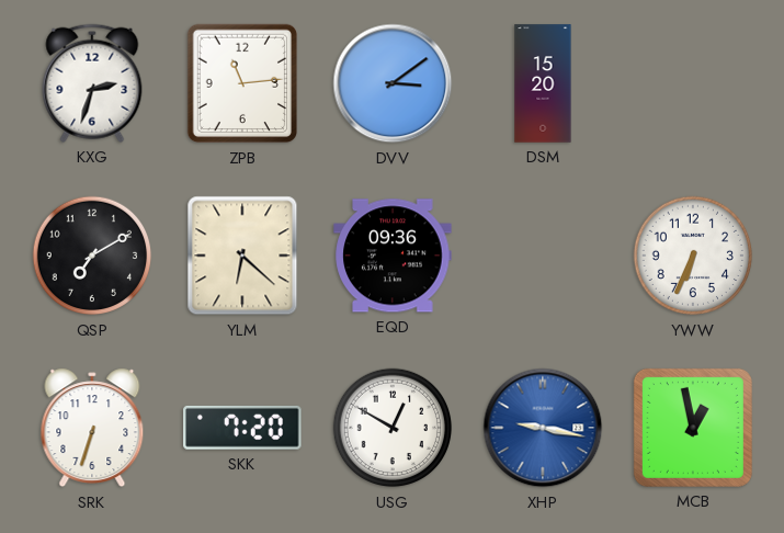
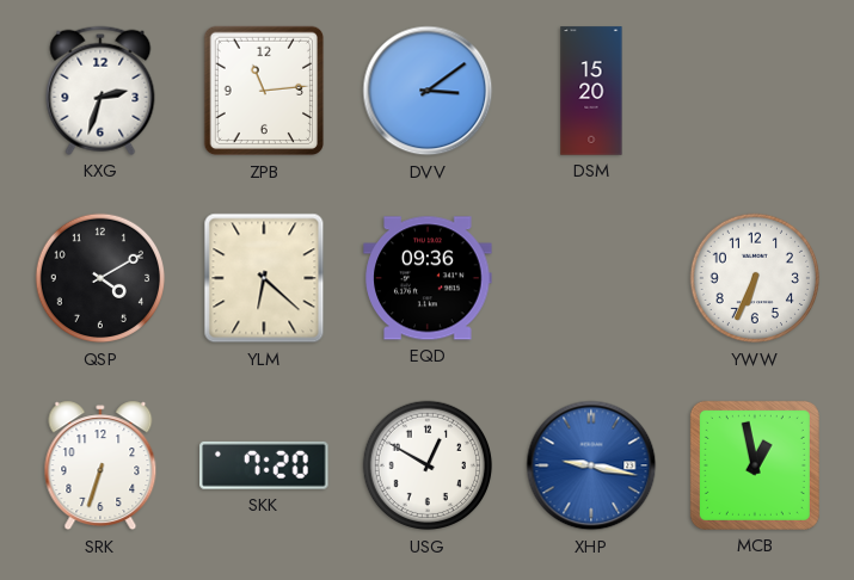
QSP: 7:10 -> 4:10 (100, 278)
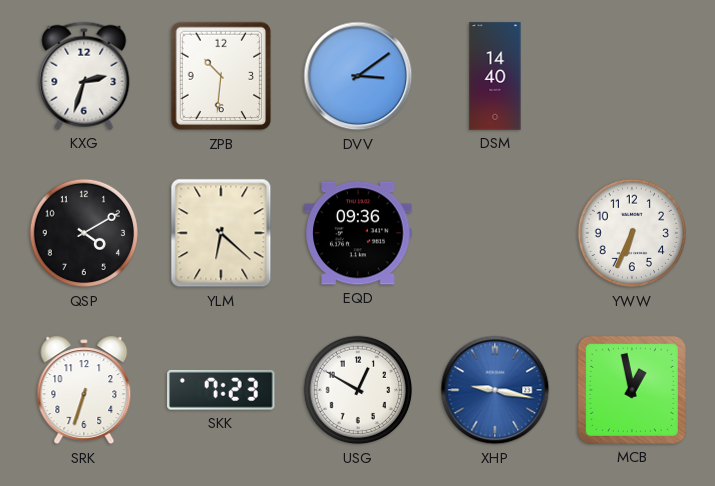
ZPB: 11:14 -> 10:31 (221, 76)
DSM: 15:20 -> 14:40 (495, 76)
SKK: 7:20 -> 7:23 (221, 390)
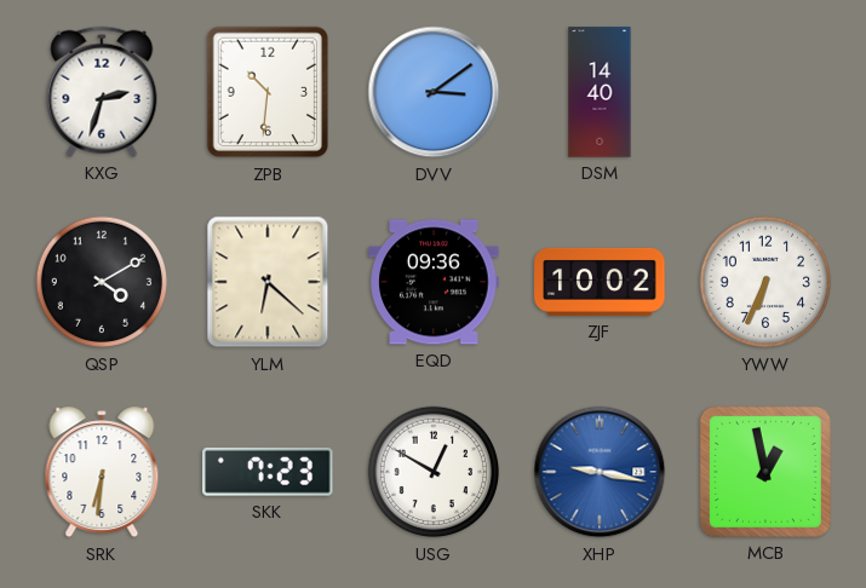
ZJF: none -> 10:02 (600, 282)
SRK: 6:33 -> 6:31 (102, 472)
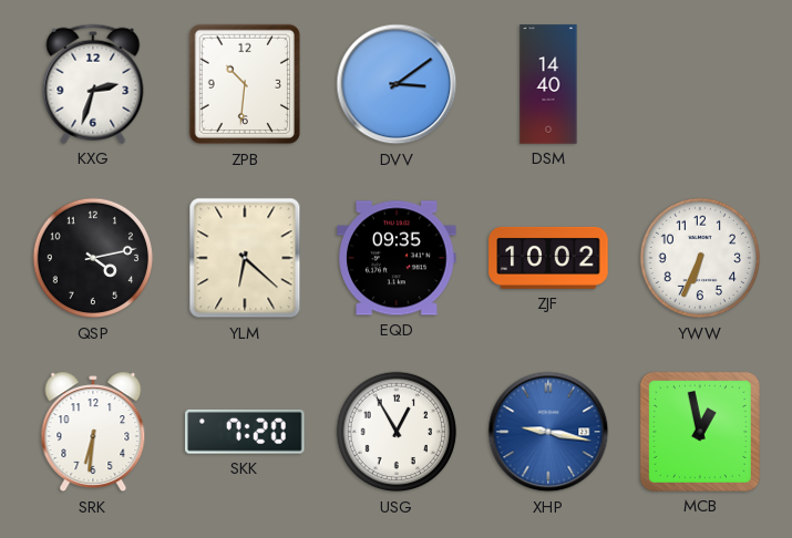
QSP: 4:10 -> 4:13 (93, 258)
EQD: 09:36 -> 09:35 (397, 258)
SKK: 7:23 -> 7:20 (245, 432)
USG: 12:50 -> 12:55 (397, 432)
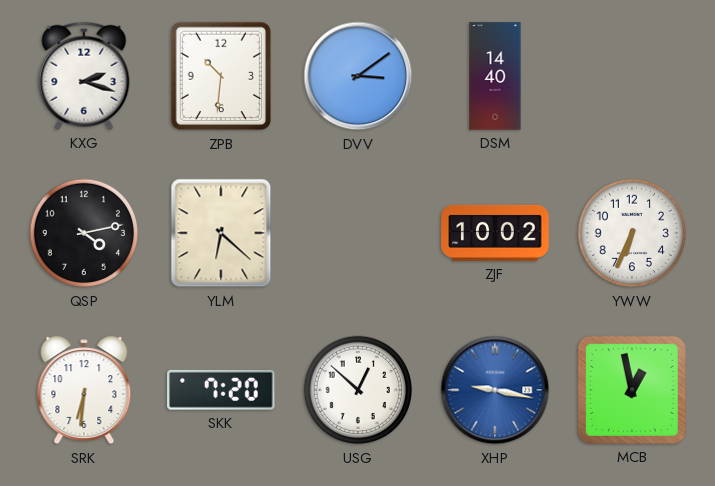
KXG: 2:33 -> 2:18 (84, 76)
EQD: 09:35 -> none (397, 258)
USG: 12:55 -> 12:52 (358, 390)
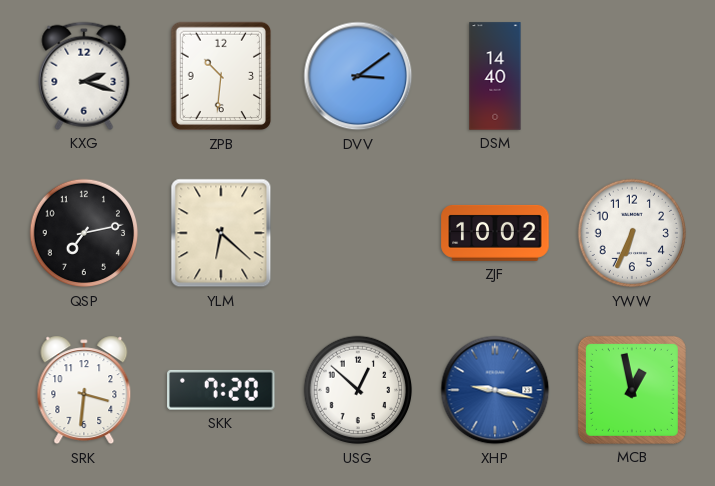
QSP: 4:13 -> 7:13 (84, 233)
SRK: 6:31 -> 3:31 (84, 390)
